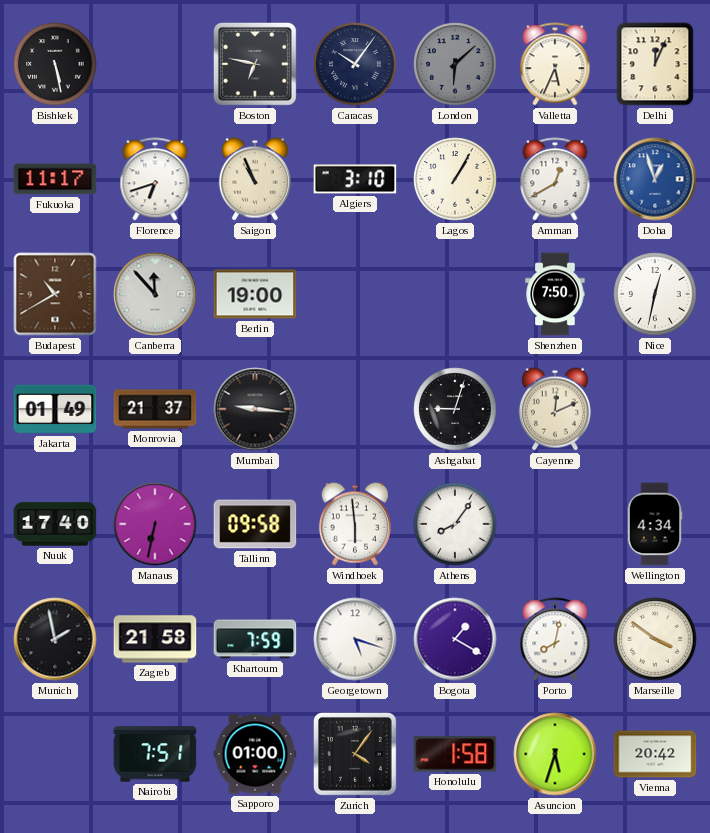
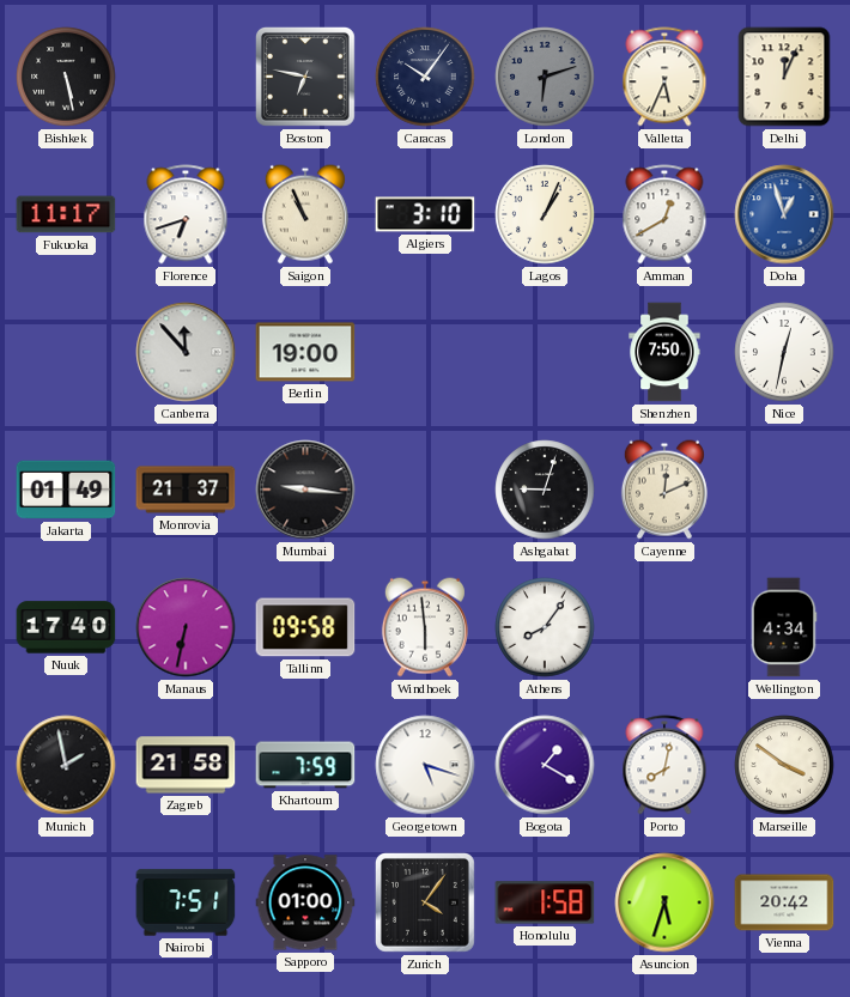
London: 6:08 -> 6:12 (545, 77)
Lagos: 1:05 -> 1:04 (545, 214)
Budapest: 10:40 -> none (55, 294)
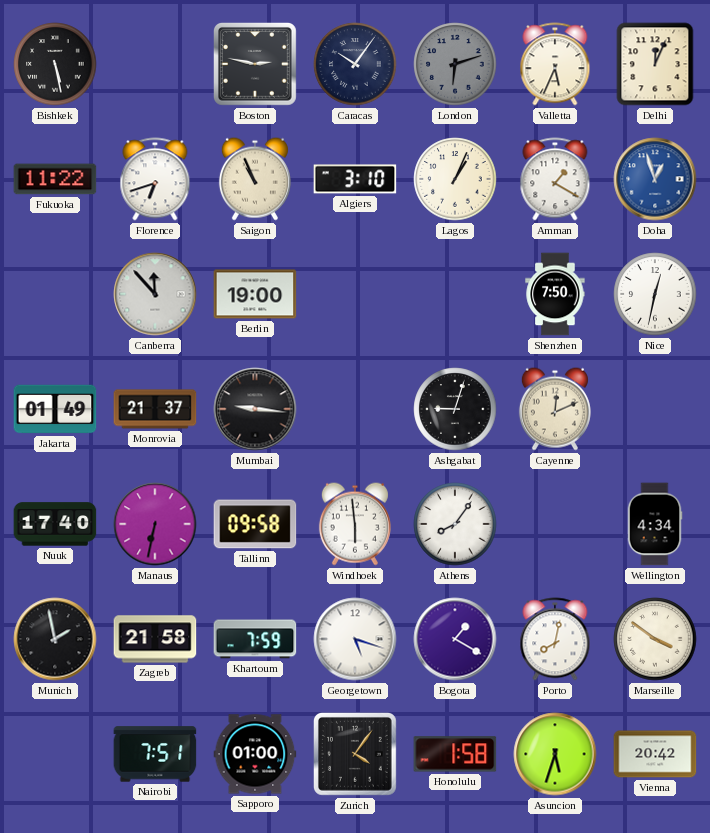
Boston: 6:47 -> 2:47 (256, 65)
Fukuoka: 11:17 -> 11:22 (55, 179)
Amman: 12:40 -> 1:20 (555, 179)
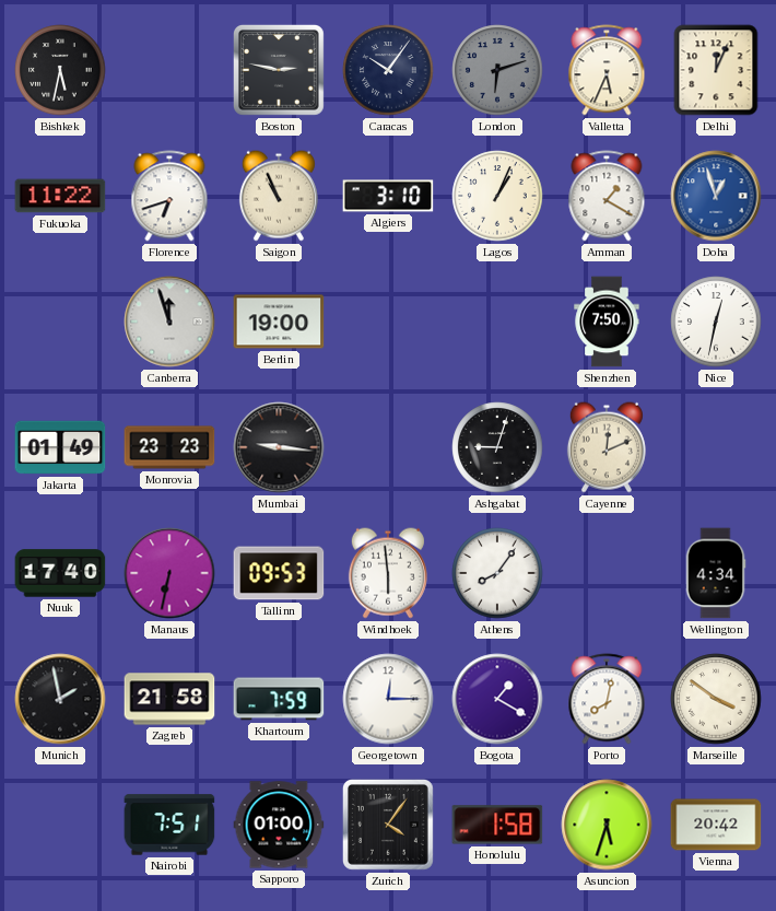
Bishkek: 5:28 -> 5:32 (60, 70)
Canberra: 11:53 -> 11:57 (169, 322)
Monrovia: 21:37 -> 23:23 (169, 447)
Tallinn: 09:58 -> 09:53 (279, 573)
Georgetown: 5:18 -> 12:15 (388, 699)
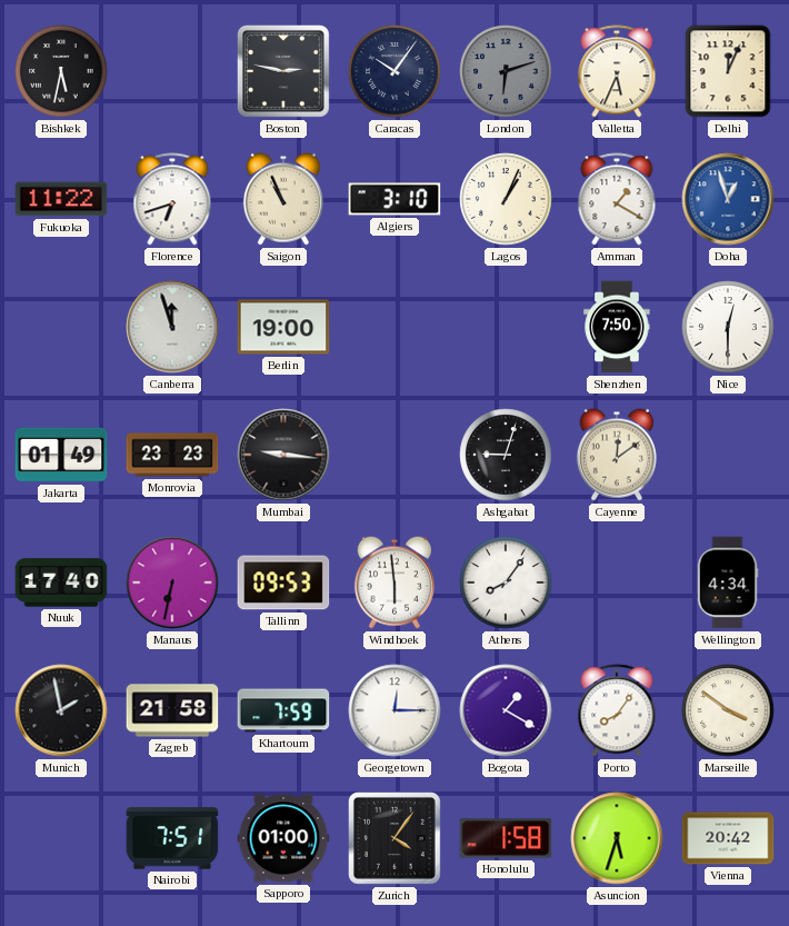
Nice: 12:32 -> 12:30 (728, 327)
Cayenne: 12:11 -> 12:09 (617, 455)
Porto: 8:02 -> 8:06 (617, 710)
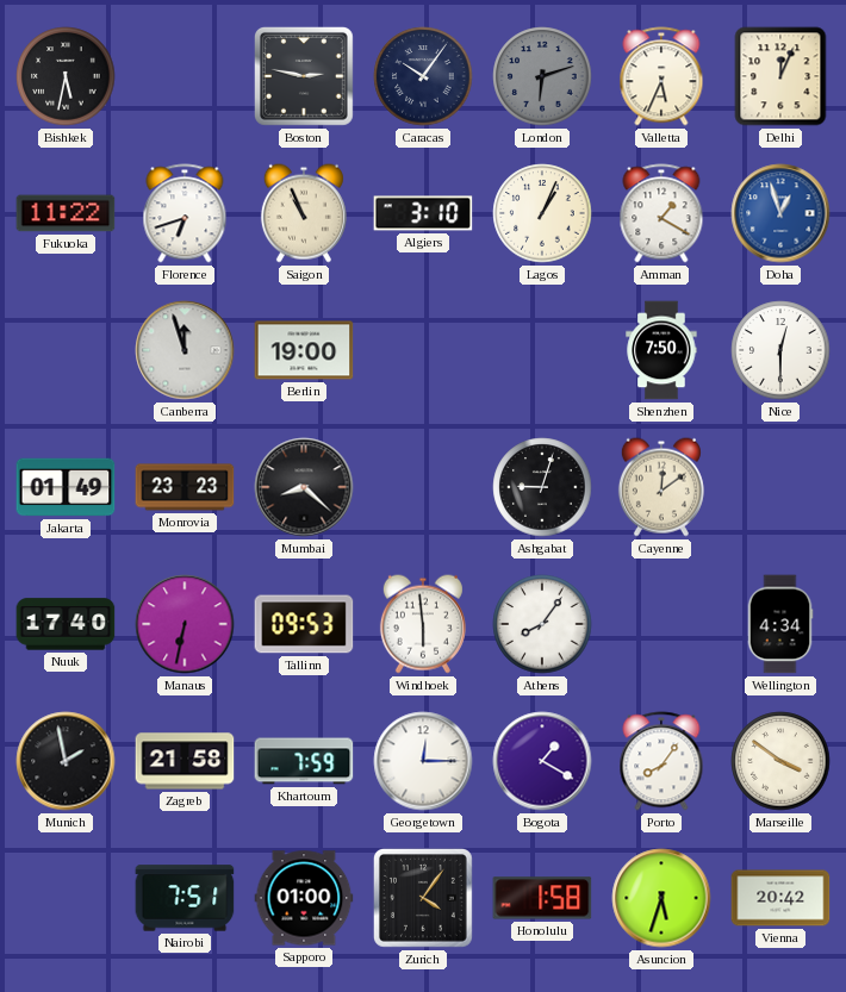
Mumbai: 9:16 -> 8:22 (304, 487)
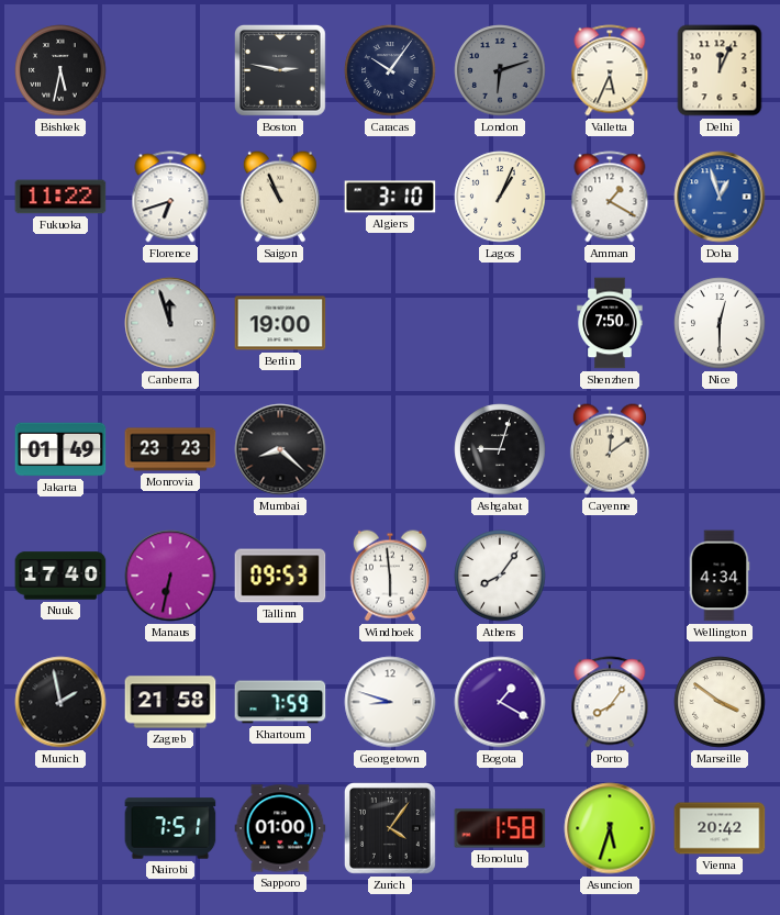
Georgetown: 12:15 -> 8:48 (390, 702)
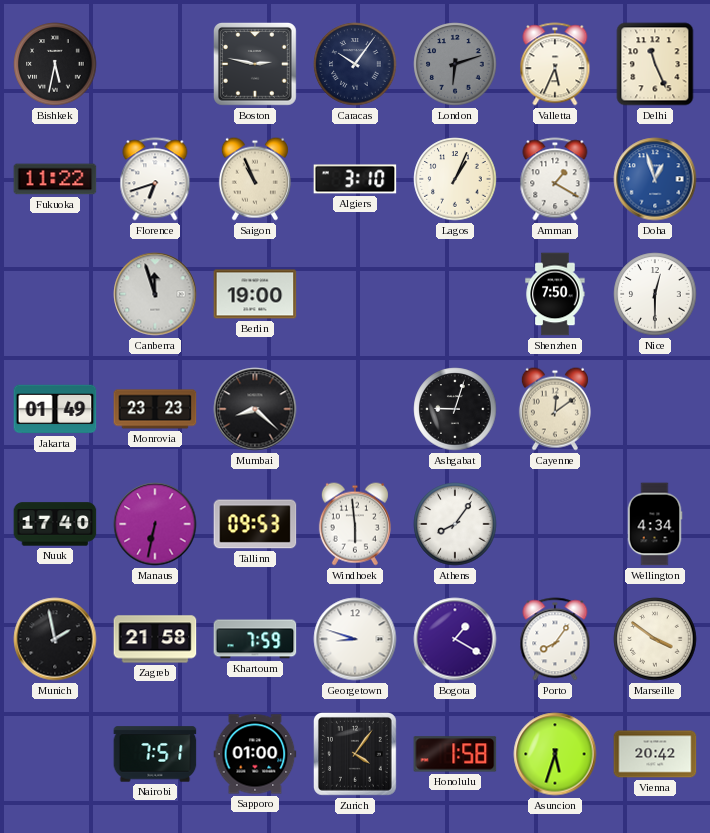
Delhi: 12:04 -> 11:26 (655, 64)
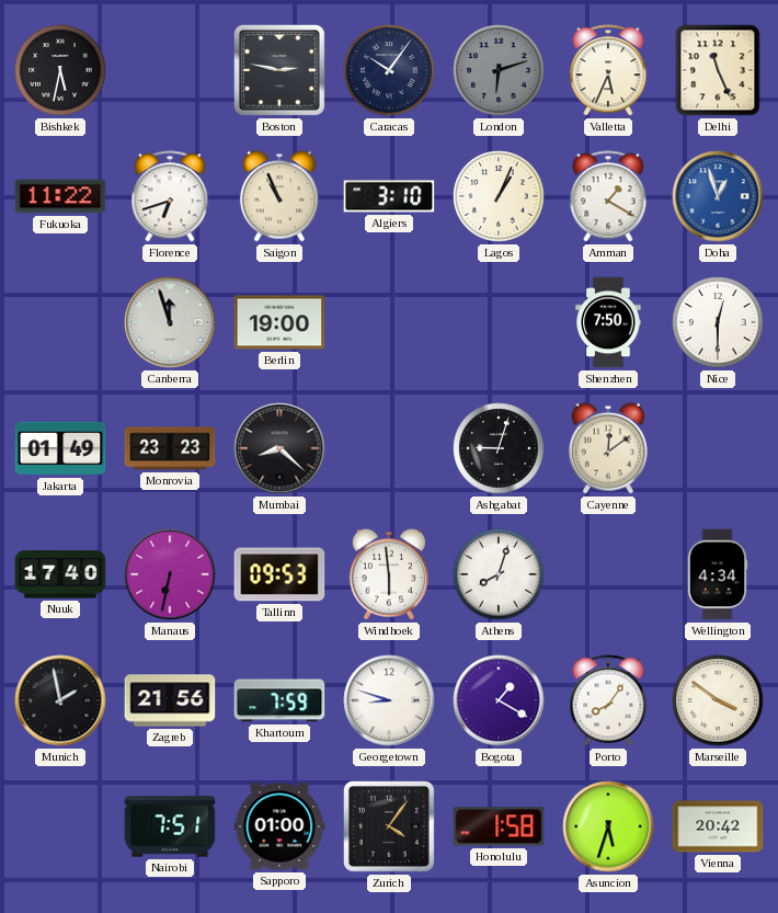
Athens: 8:06 -> 8:03 (499, 574)
Zagreb: 21:58 -> 21:56 (170, 700)
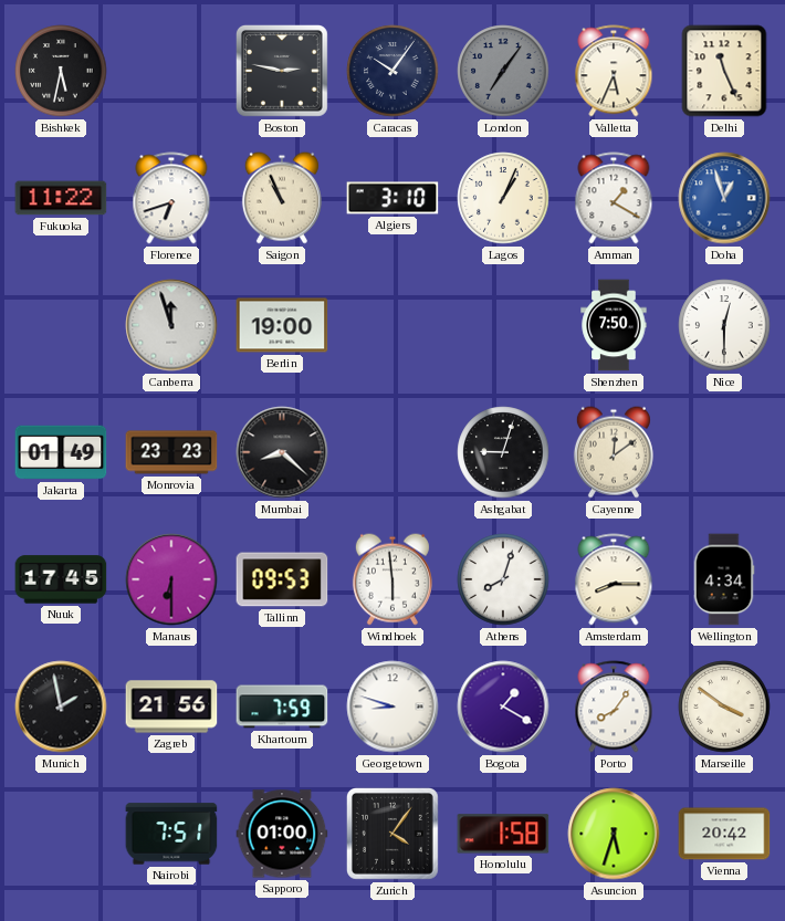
London: 6:12 -> 7:06 (503, 71)
Nuuk: 17:40 -> 17:45 (61, 579)
Manaus: 6:32 -> 6:30 (171, 579)
Amsterdam: none -> 8:15 (614, 579)
